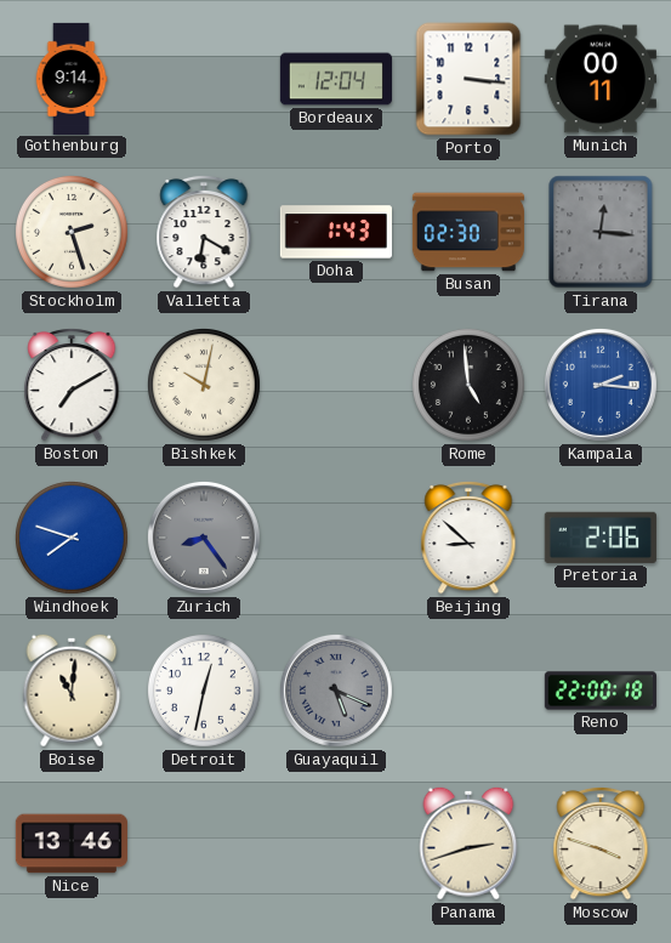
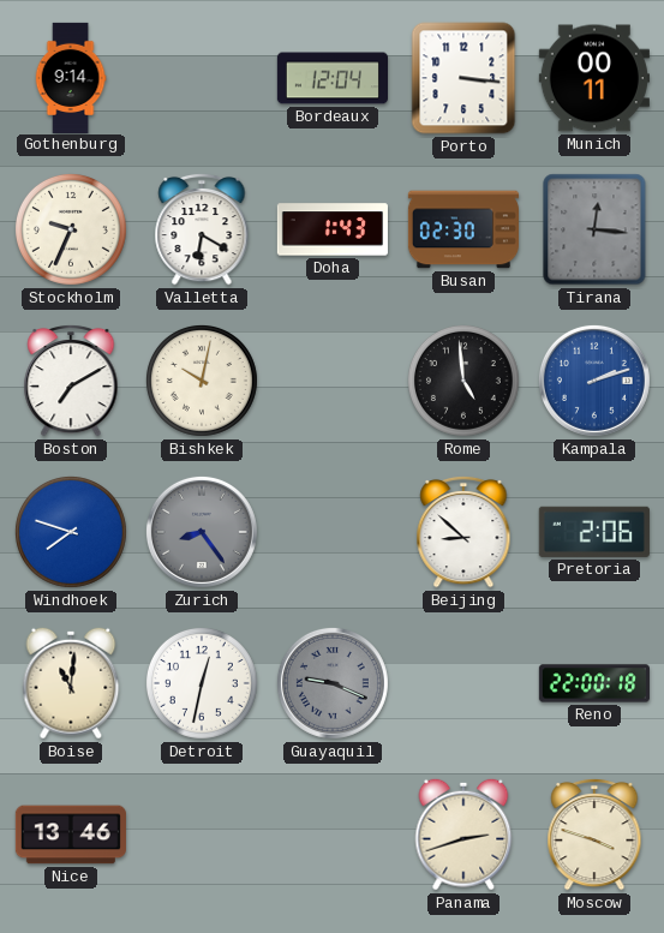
Stockholm: 2:27 -> 9:34 (71, 229)
Kampala: 2:16 -> 2:12 (594, 381)
Guayaquil: 5:19 -> 9:19 (333, 683)
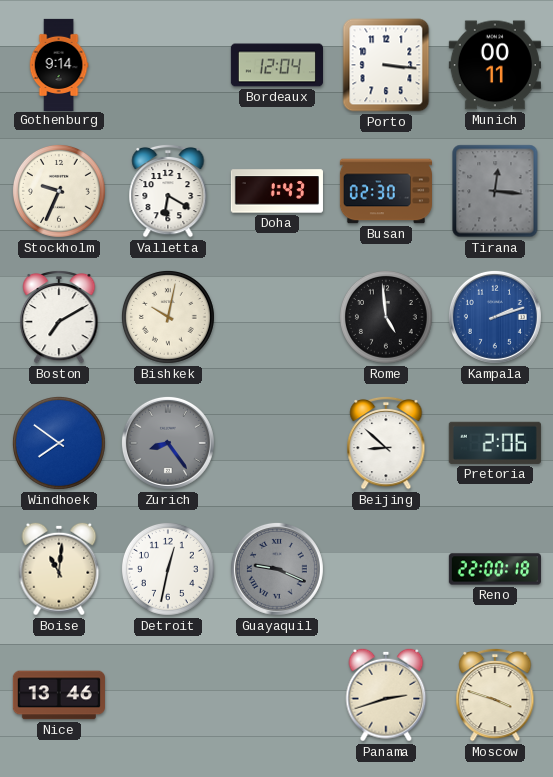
Windhoek: 7:48 -> 7:51 (59, 443)
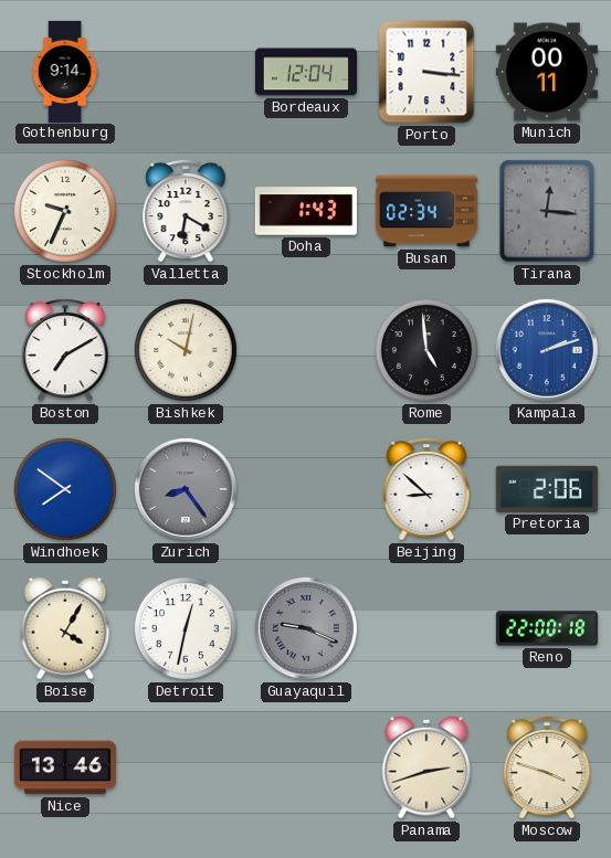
Busan: 02:30 -> 02:34 (425, 211)
Boise: 11:01 -> 4:05 (65, 628)
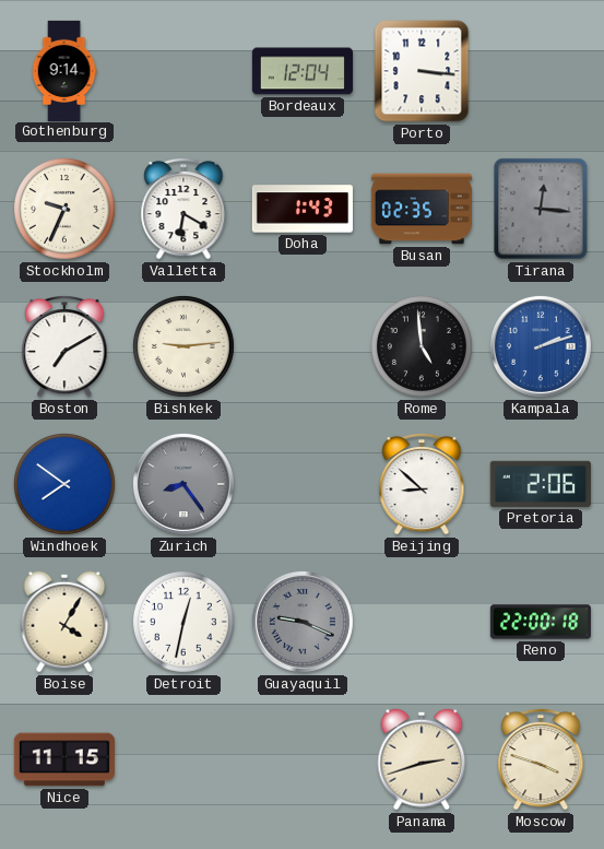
Munich: 00:11 -> none (547, 72)
Busan: 02:34 -> 02:35 (421, 209)
Bishkek: 10:02 -> 9:14 (183, 346)
Nice: 13:46 -> 11:15 (64, 759)
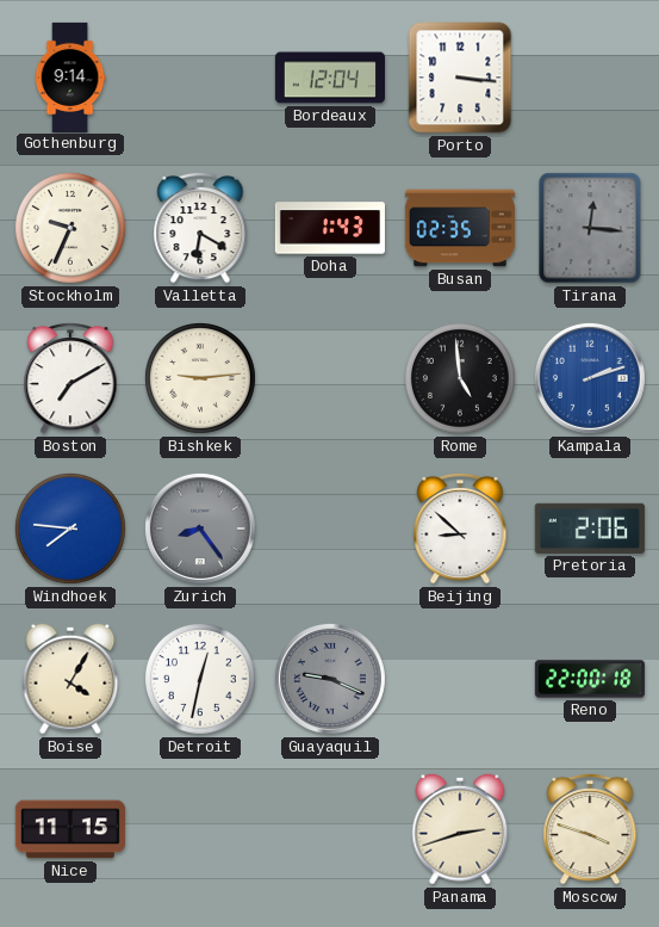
Windhoek: 7:51 -> 7:46 (70, 529)
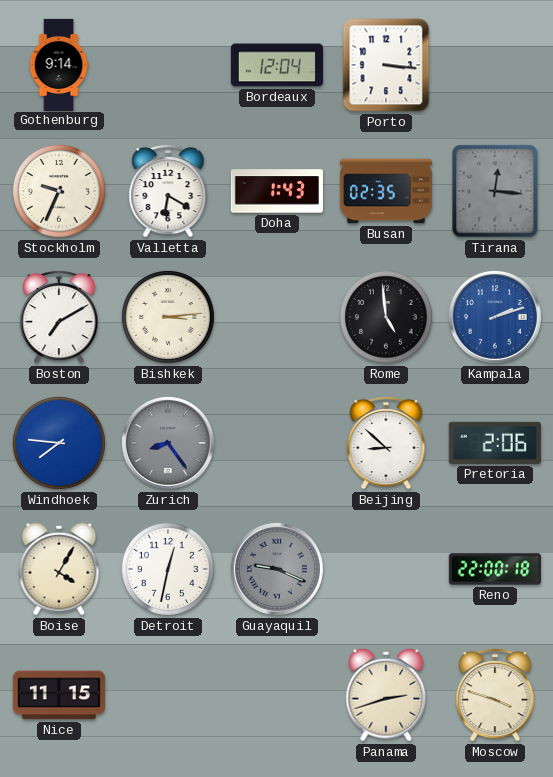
Bishkek: 9:14 -> 3:14 (168, 317)
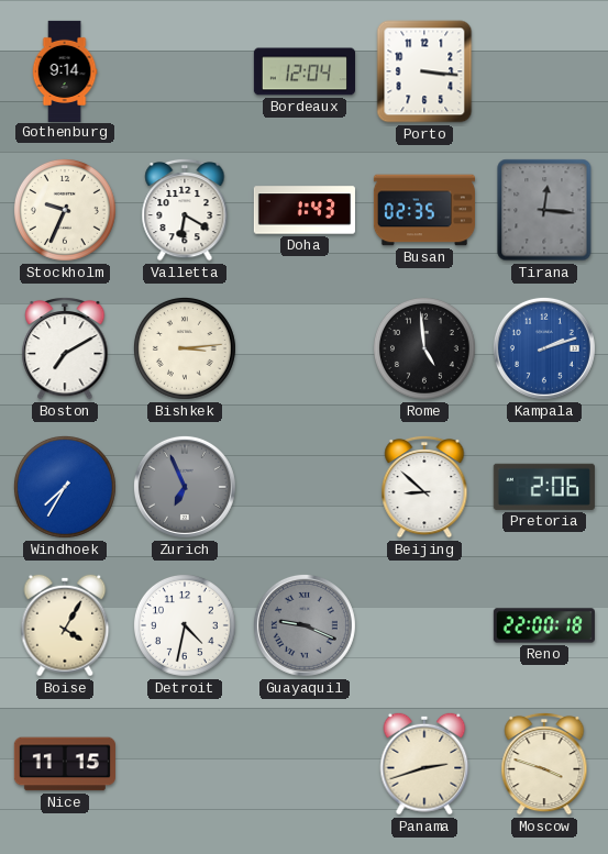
Windhoek: 7:46 -> 7:35 (65, 487)
Zurich: 8:24 -> 6:56 (185, 487)
Detroit: 12:32 -> 4:32 (185, 625)
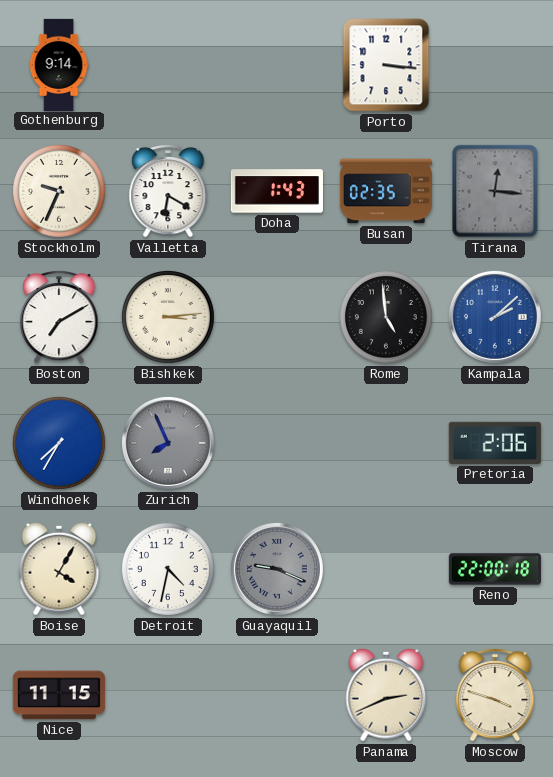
Bordeaux: 12:04 -> none (303, 71)
Kampala: 2:12 -> 2:08 (495, 317)
Zurich: 6:56 -> 7:56 (168, 443)
Beijing: 8:52 -> none (424, 487)
Panama: 2:42 -> 2:41 (386, 695)
